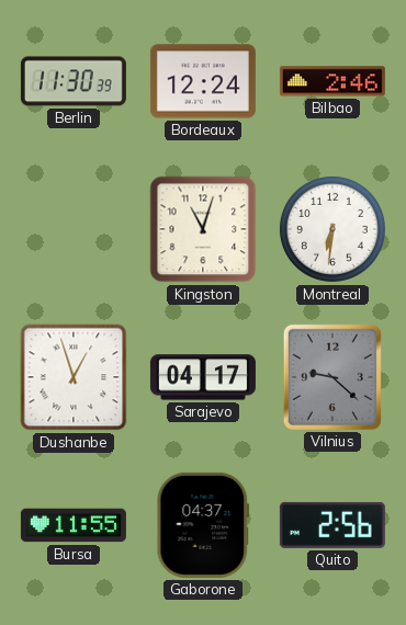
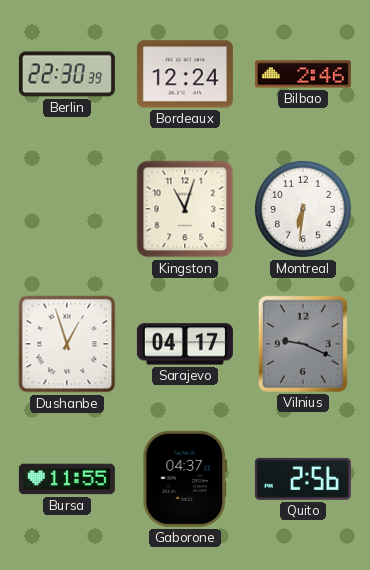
Berlin: 11:30 -> 22:30 (67, 74)
Vilnius: 9:22 -> 9:19 (303, 344)
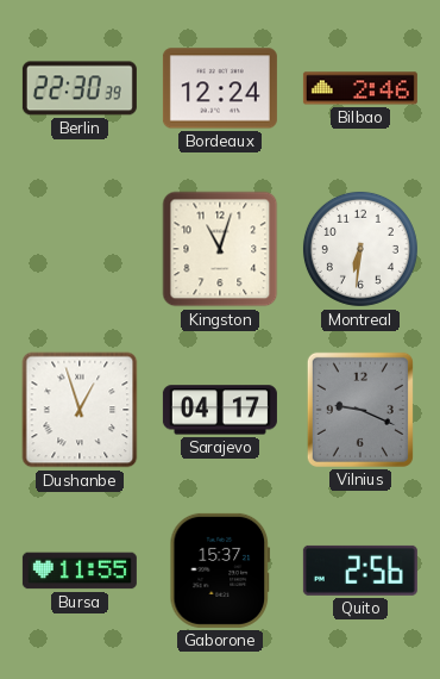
Gaborone: 04:37 -> 15:37 (220, 571)
